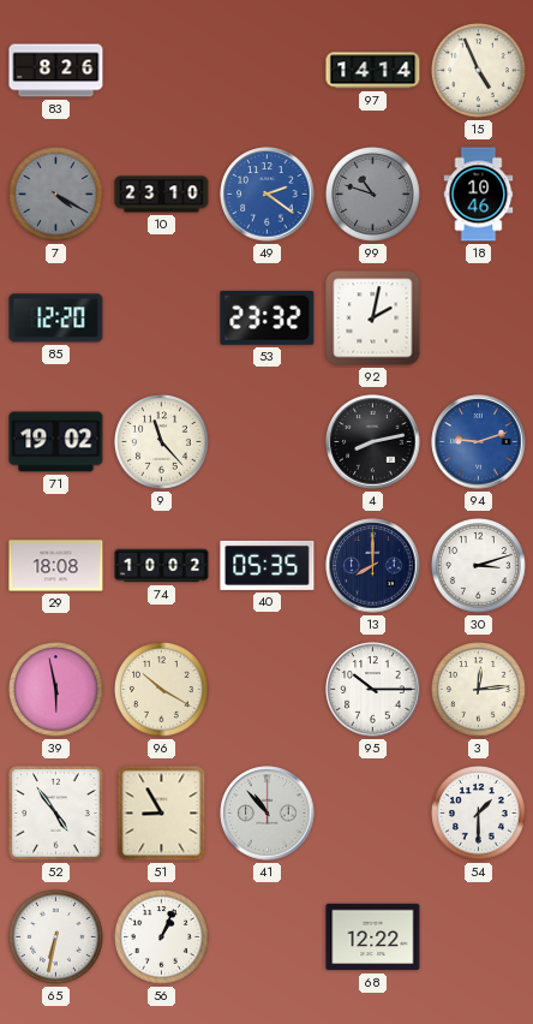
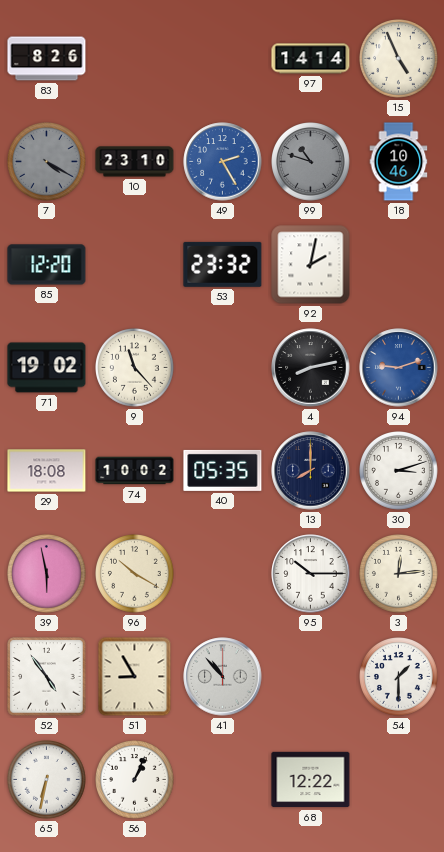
49: 2:21 -> 2:25 (223, 162)
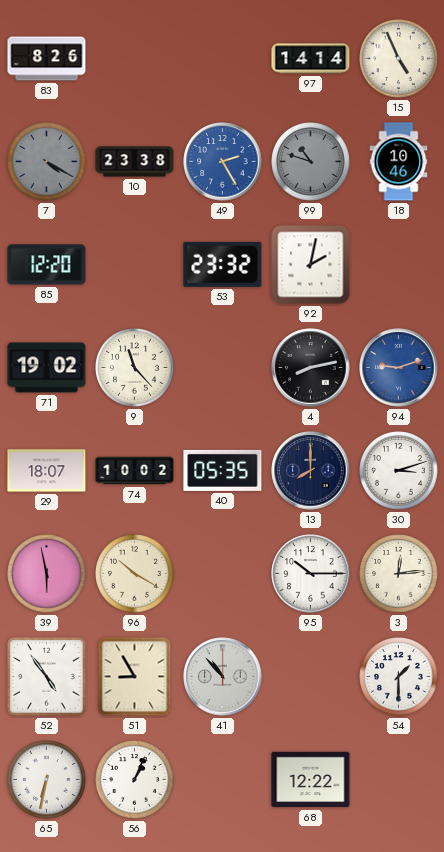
10: 23:10 -> 23:38 (135, 162)
29: 18:08 -> 18:07 (47, 471)
